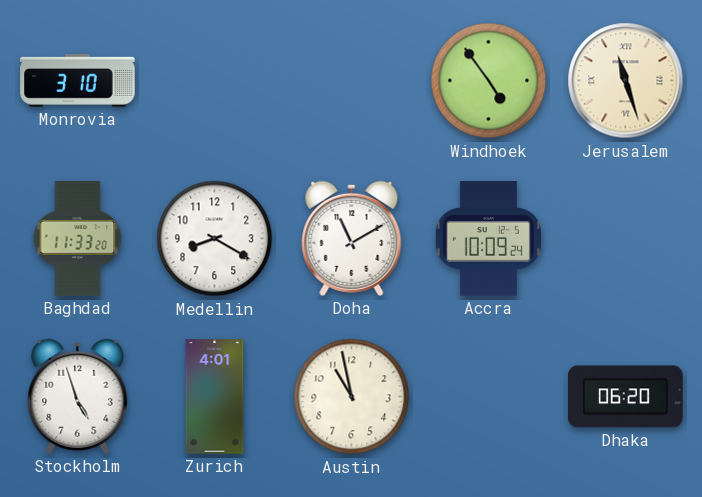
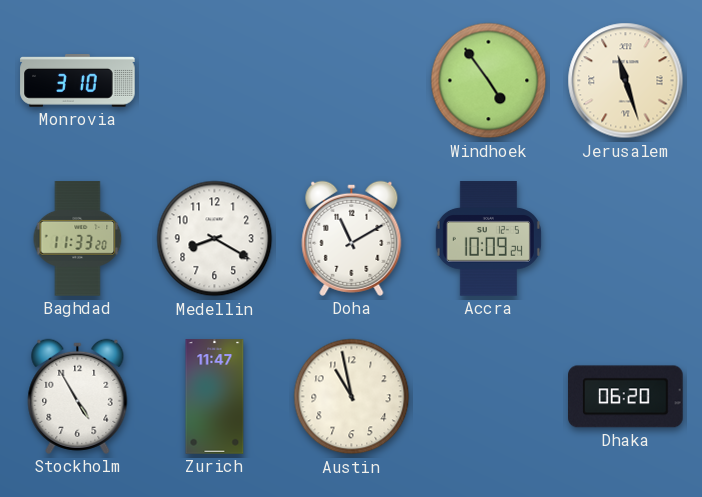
Stockholm: 4:57 -> 4:55 (78, 396)
Zurich: 4:01 -> 11:47 (215, 397)
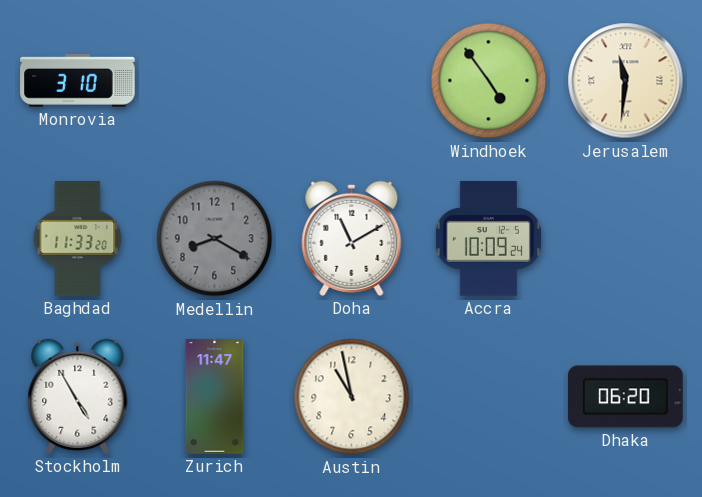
Jerusalem: 11:27 -> 11:31 (626, 81)
Medellin dial: white -> grey (215, 239)
